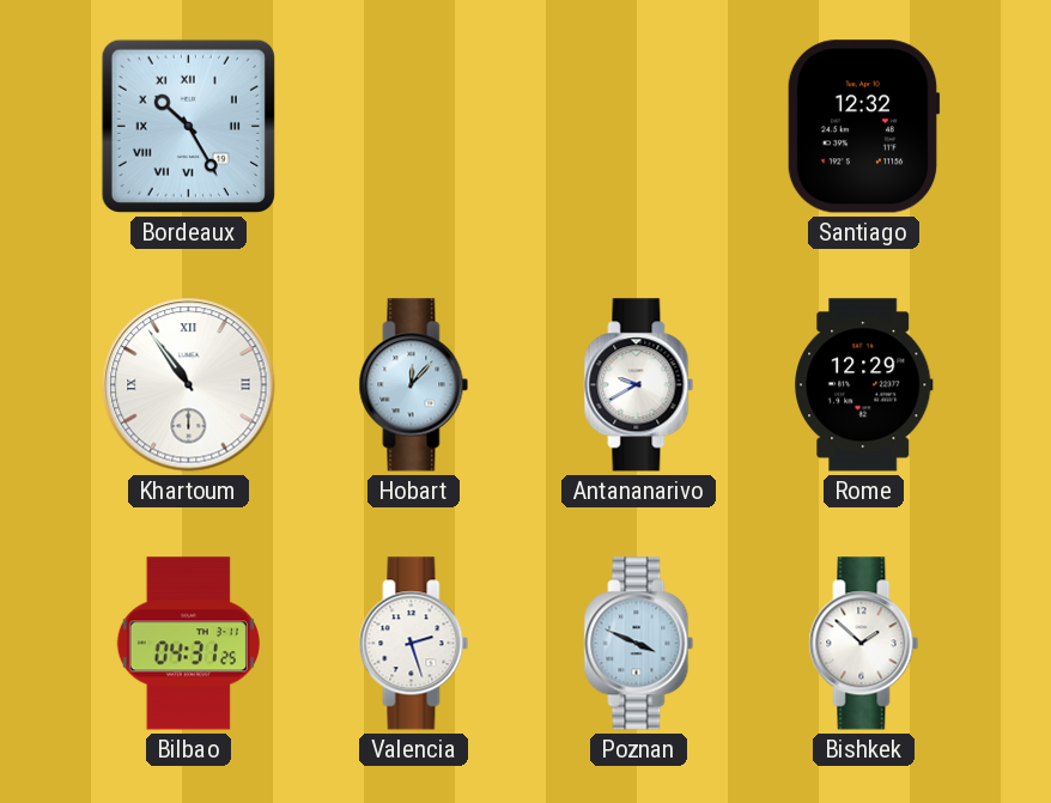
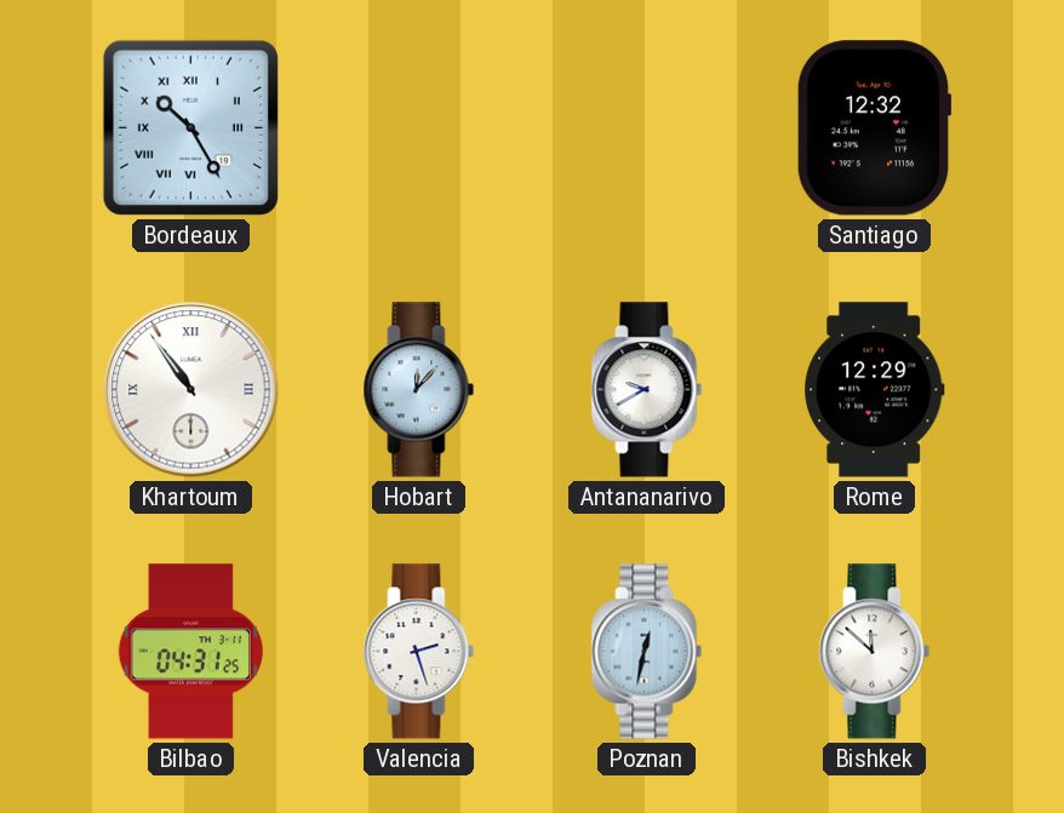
Poznan: 3:49 -> 12:32 (647, 652)
Bishkek: 1:52 -> 11:52 (875, 652)
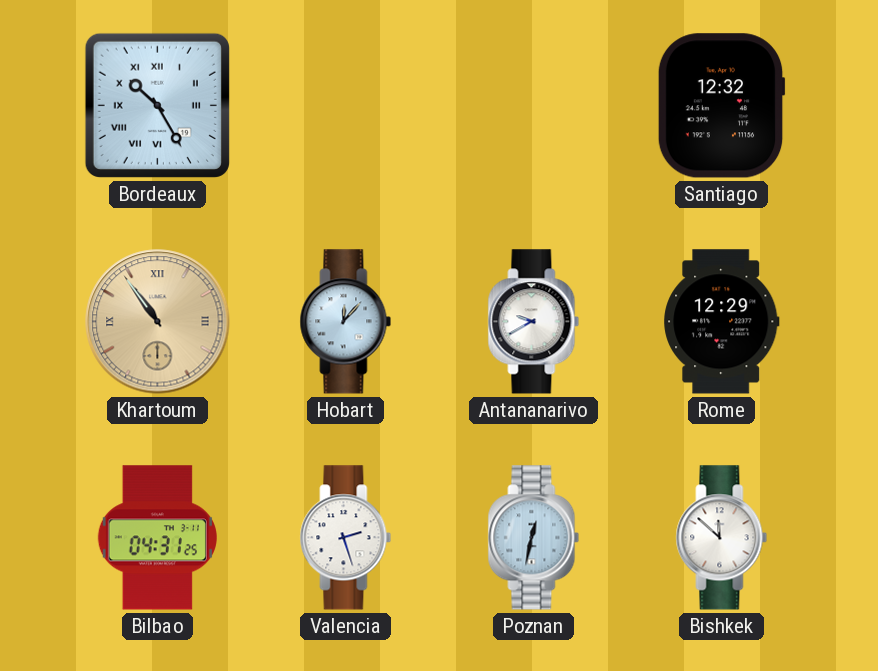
Khartoum dial: white -> champagne (158, 322)
